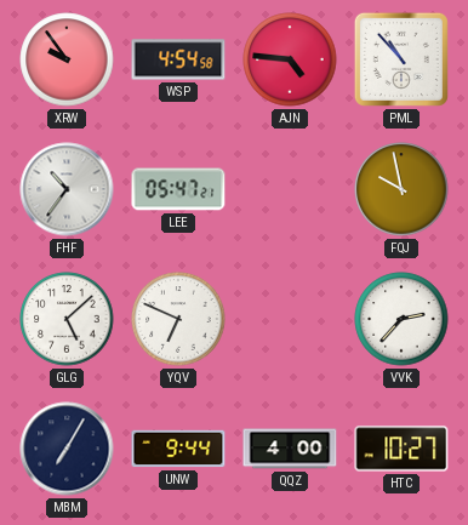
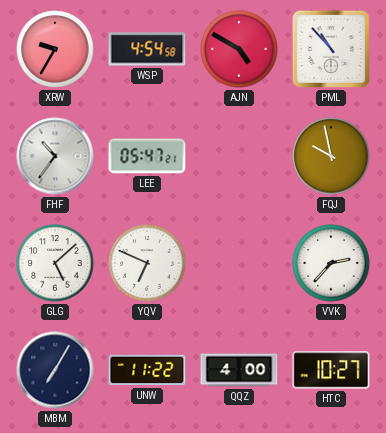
XRW: 9:54 -> 9:35 (55, 49)
AJN: 4:46 -> 4:50 (239, 49)
UNW: 9:44 -> 11:22 (147, 370)
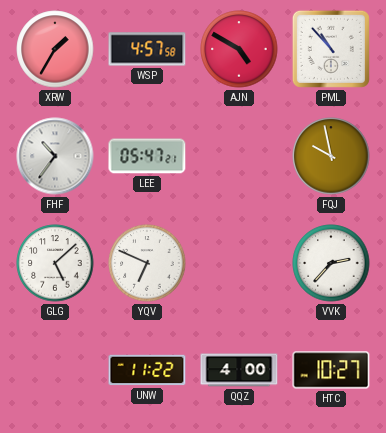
XRW: 9:35 -> 1:35 (55, 49)
WSP: 4:54 -> 4:57 (147, 49)
MBM: 7:05 -> none (55, 370)
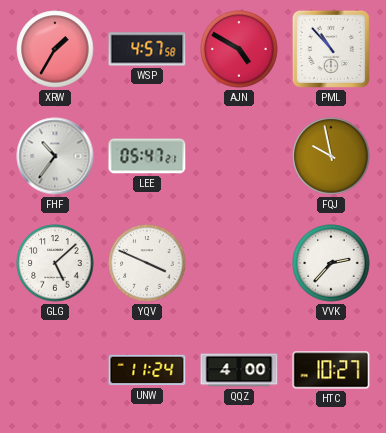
YQV: 6:49 -> 3:49 (147, 263)
UNW: 11:22 -> 11:24 (147, 370)
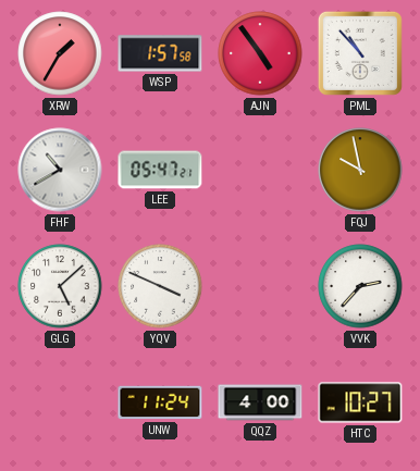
WSP: 4:57 -> 1:57 (160, 53)
AJN: 4:50 -> 4:54 (260, 53)
FHF: 10:36 -> 10:40 (60, 170)
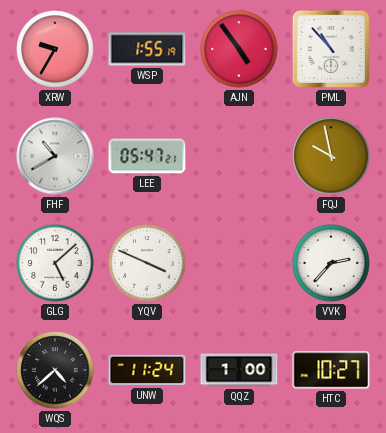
XRW: 1:35 -> 9:35 (55, 49)
WSP: 1:57 -> 1:55 (147, 49)
WQS: none -> 4:38 (55, 370)
QQZ: 4:00 -> 1:00 (239, 370)
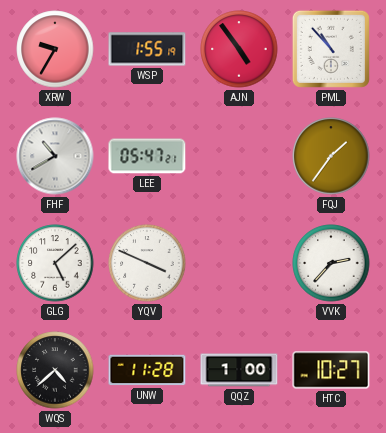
FQJ: 9:58 -> 1:36 (331, 156)
UNW: 11:24 -> 11:28 (147, 370)
